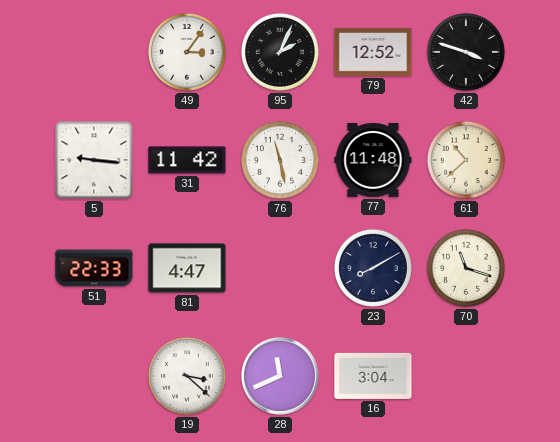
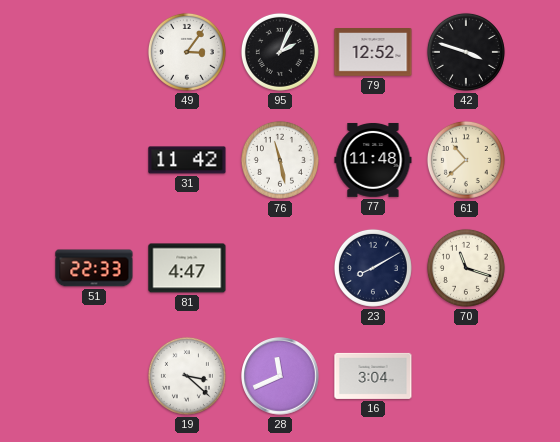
5: 9:16 -> none (94, 160)
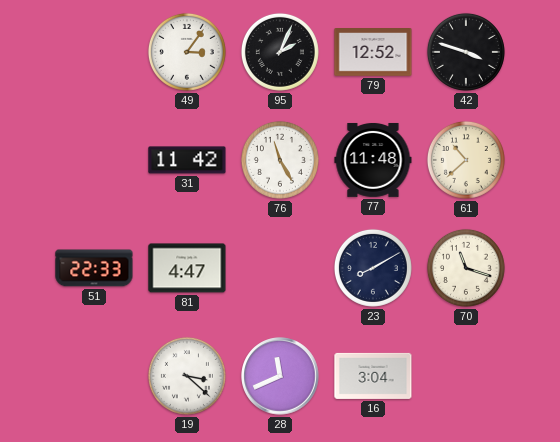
76: 11:28 -> 11:25 (280, 160)
